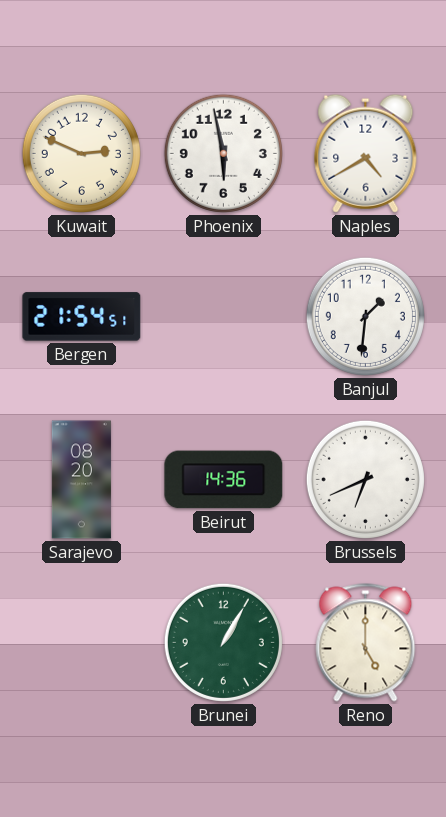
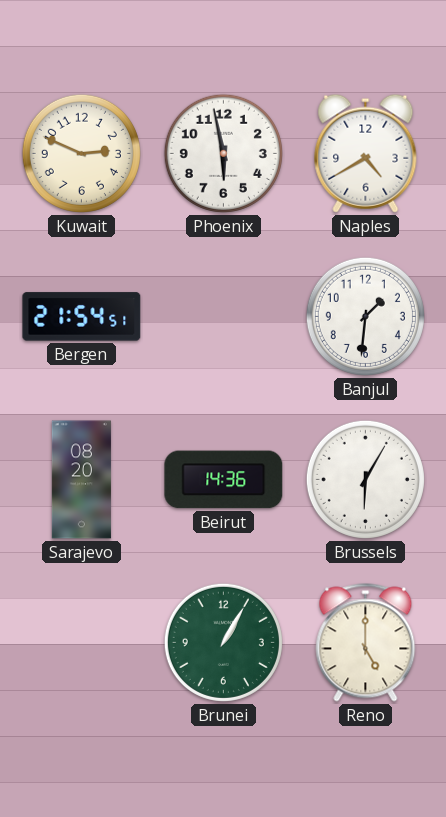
Brussels: 6:41 -> 6:05 (365, 479)
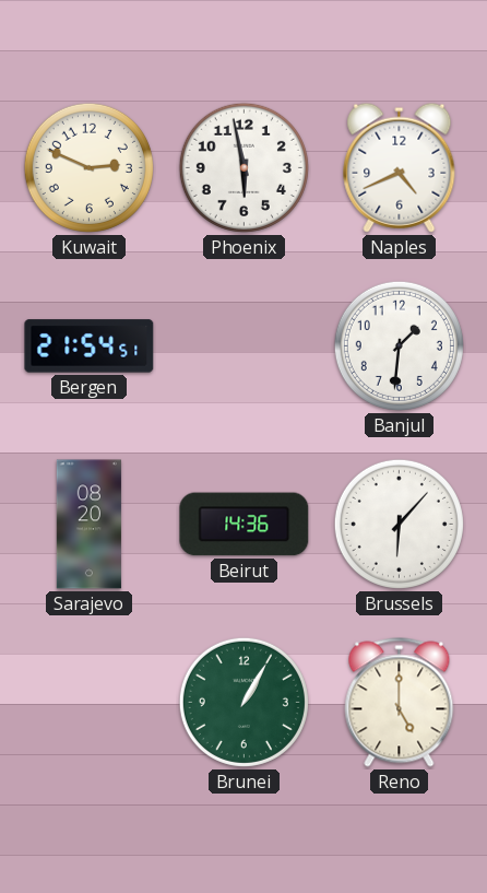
Naples: 4:40 -> 4:41 (400, 167)
Brussels: 6:05 -> 6:07 (399, 524)
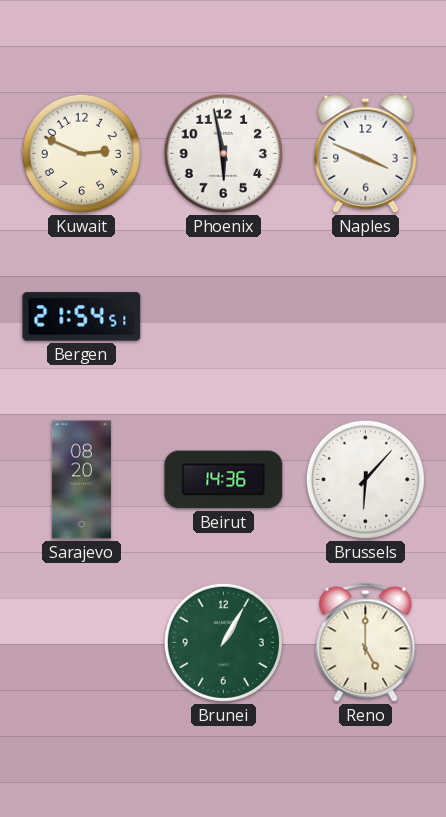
Naples: 4:41 -> 3:49 (366, 153)
Banjul: 1:31 -> none (399, 345)
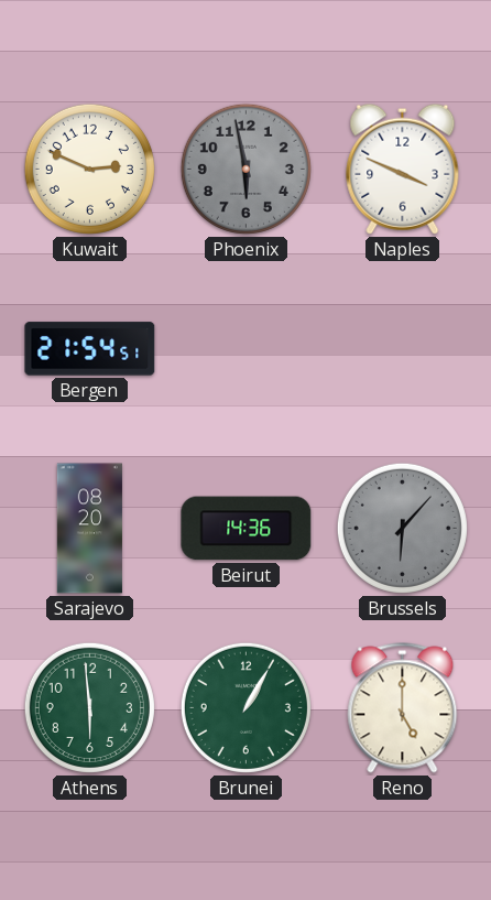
Phoenix dial: white -> grey (245, 169)
Brussels dial: white -> grey (402, 528)
Athens: none -> 5:59 (89, 707)
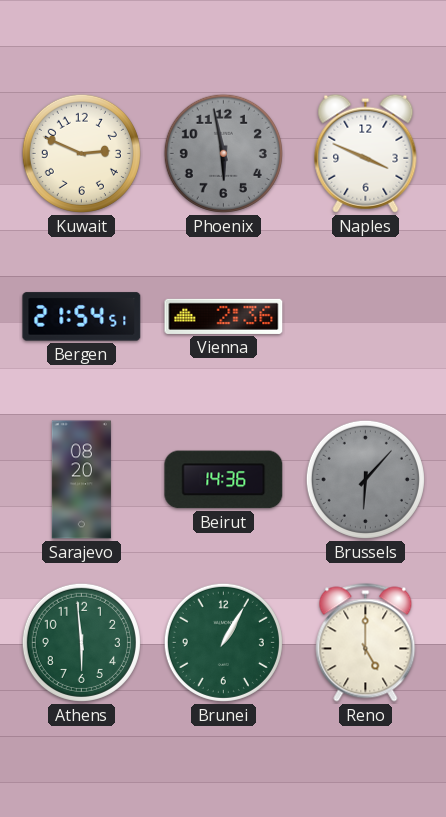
Vienna: none -> 2:36 (224, 316)
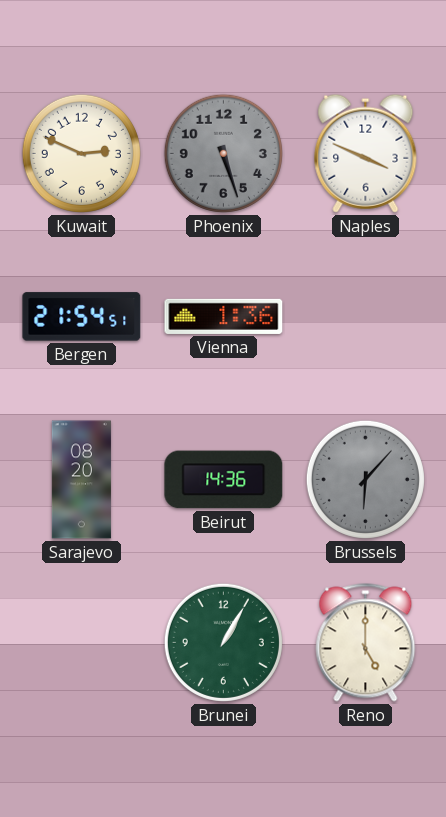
Phoenix: 5:58 -> 5:27 (223, 153)
Vienna: 2:36 -> 1:36 (224, 316)
Athens: 5:59 -> none (81, 642)
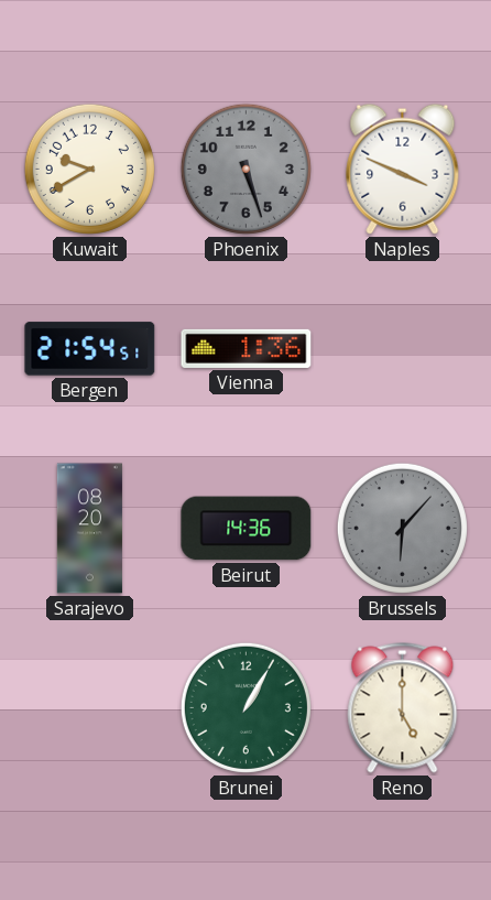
Kuwait: 2:49 -> 9:40 (89, 169)
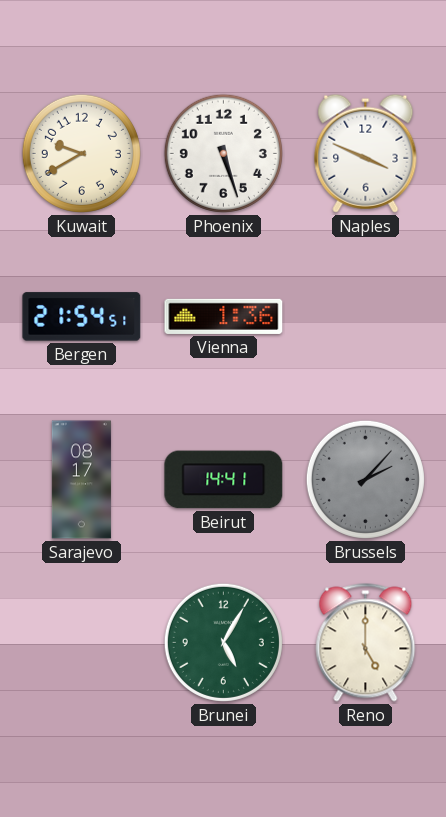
Phoenix dial: grey -> white (223, 153)
Sarajevo: 08:20 -> 08:17 (81, 480)
Beirut: 14:36 -> 14:41 (224, 480)
Brussels: 6:07 -> 2:07 (365, 479)
Brunei: 1:05 -> 5:05 (223, 642)
